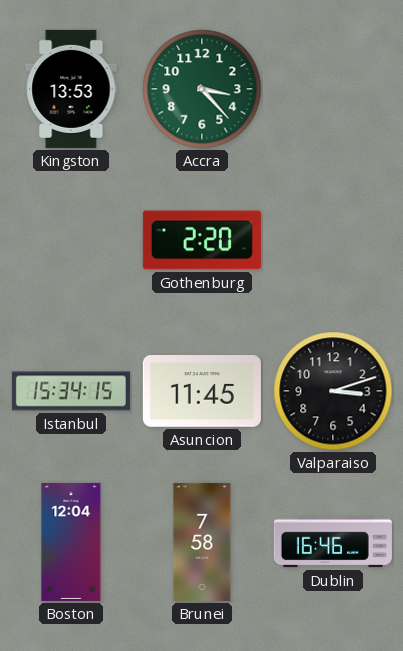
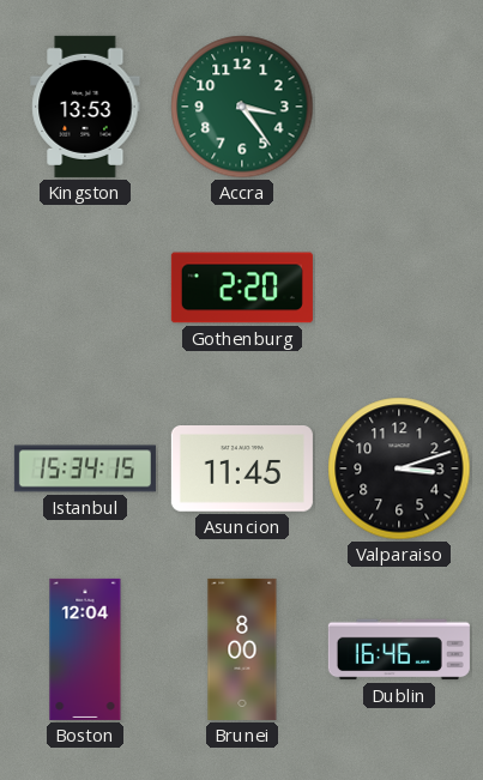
Accra: 3:23 -> 3:24 (242, 107)
Brunei: 7:58 -> 8:00 (242, 649)
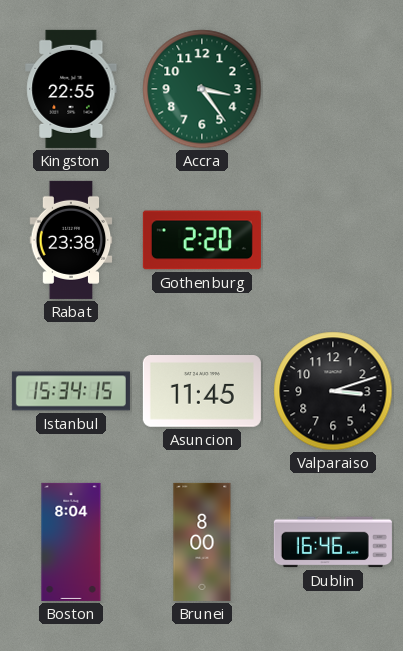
Kingston: 13:53 -> 22:55 (71, 89)
Rabat: none -> 23:38 (71, 240)
Boston: 12:04 -> 8:04 (71, 542)
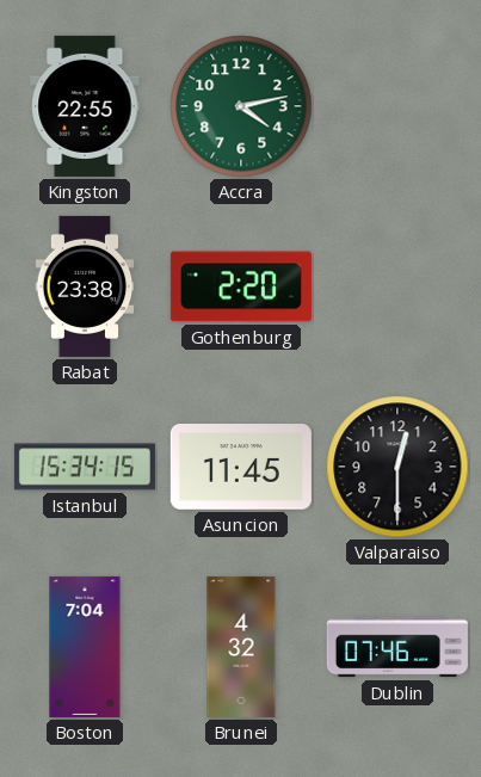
Accra: 3:24 -> 4:13 (241, 106)
Valparaiso: 3:12 -> 12:30 (397, 467)
Boston: 8:04 -> 7:04 (85, 647)
Brunei: 8:00 -> 4:32 (241, 647)
Dublin: 16:46 -> 07:46 (397, 647)
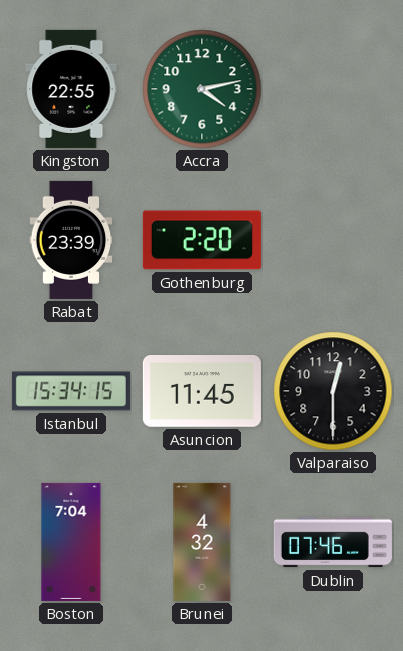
Rabat: 23:38 -> 23:39 (71, 240)
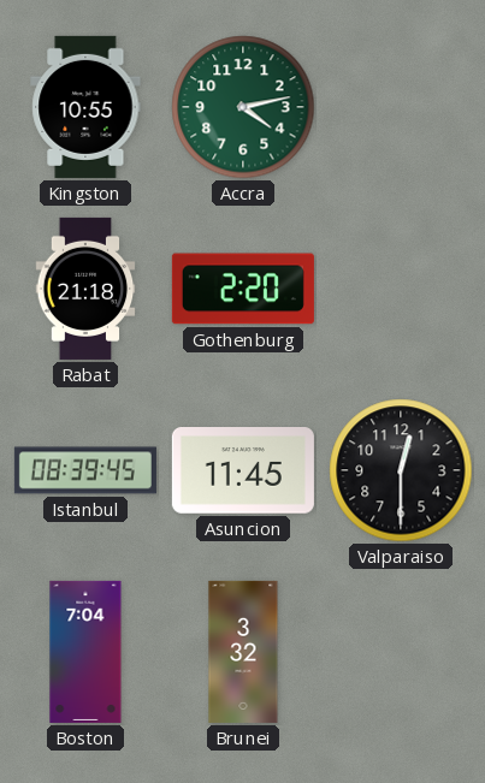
Kingston: 22:55 -> 10:55 (85, 107)
Rabat: 23:39 -> 21:18 (85, 289)
Istanbul: 15:34 -> 08:39 (85, 470)
Brunei: 4:32 -> 3:32 (243, 652)
Dublin: 07:46 -> none (333, 542)
